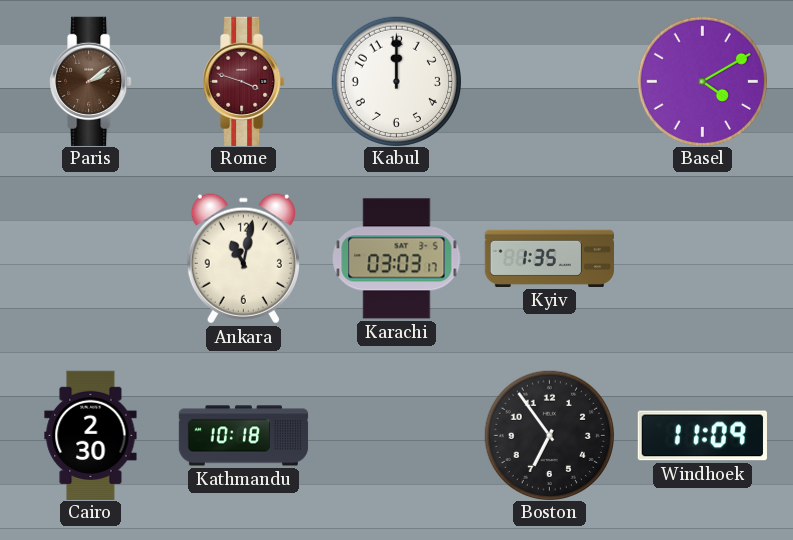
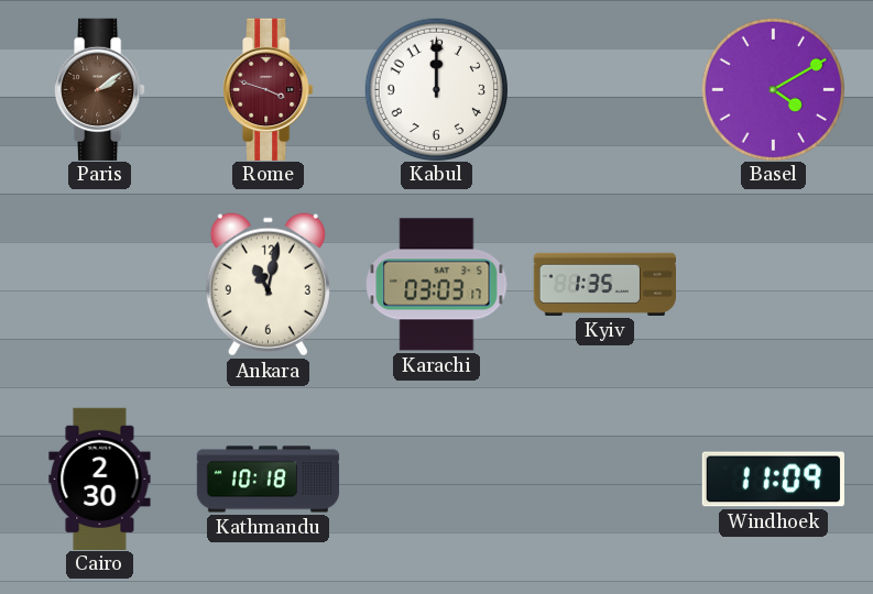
Boston: 6:54 -> none (549, 435)
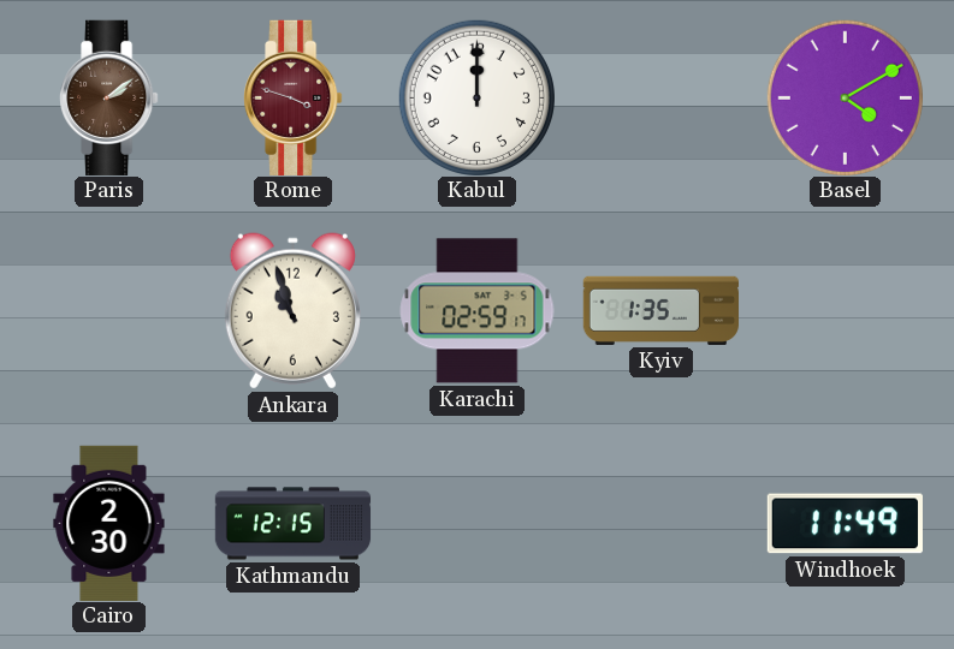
Ankara: 11:02 -> 10:57 (292, 311)
Karachi: 03:03 -> 02:59 (478, 311)
Kathmandu: 10:18 -> 12:15 (294, 524)
Windhoek: 11:09 -> 11:49 (845, 524)
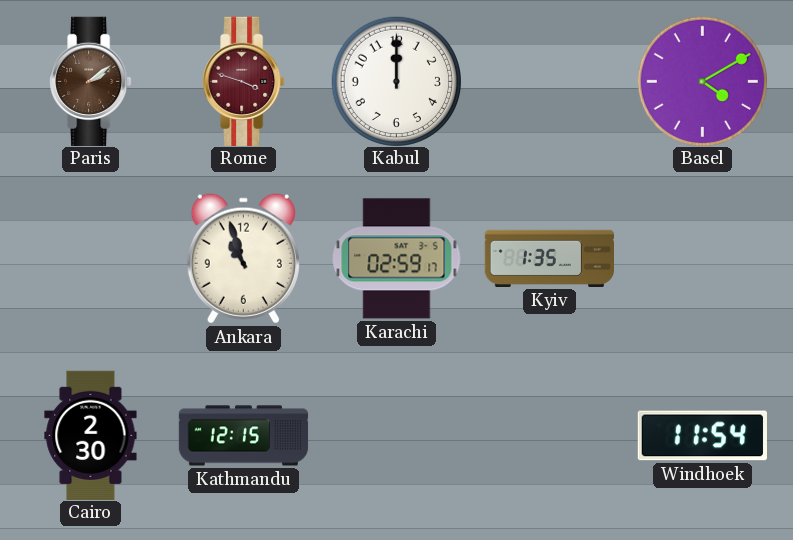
Windhoek: 11:49 -> 11:54 (702, 436)
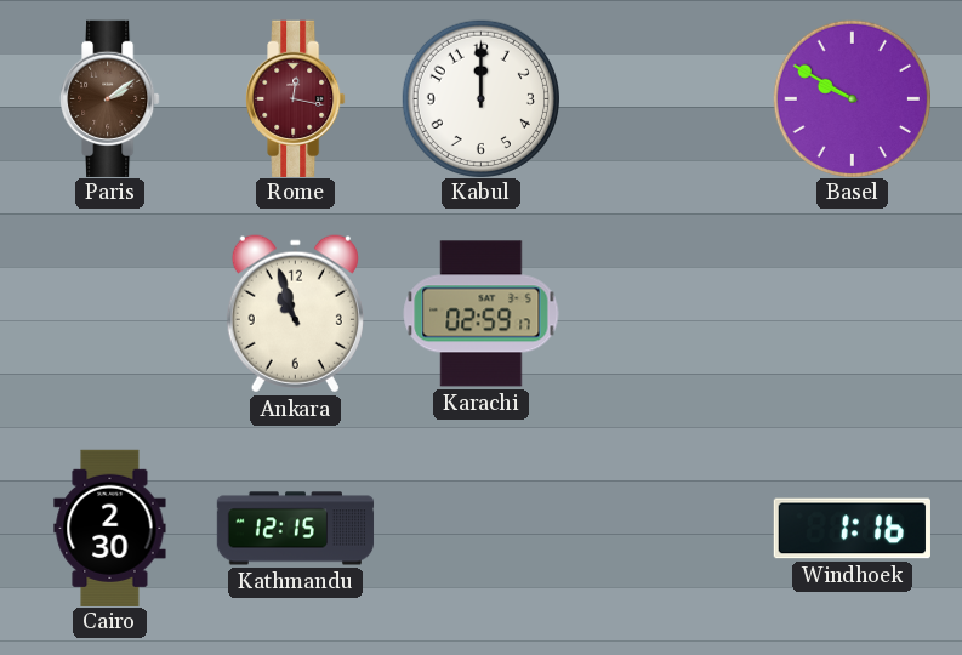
Rome: 3:48 -> 12:17 (296, 98)
Basel: 4:10 -> 9:50 (852, 98)
Kyiv: 1:35 -> none (549, 258)
Windhoek: 11:54 -> 1:16 (852, 529)
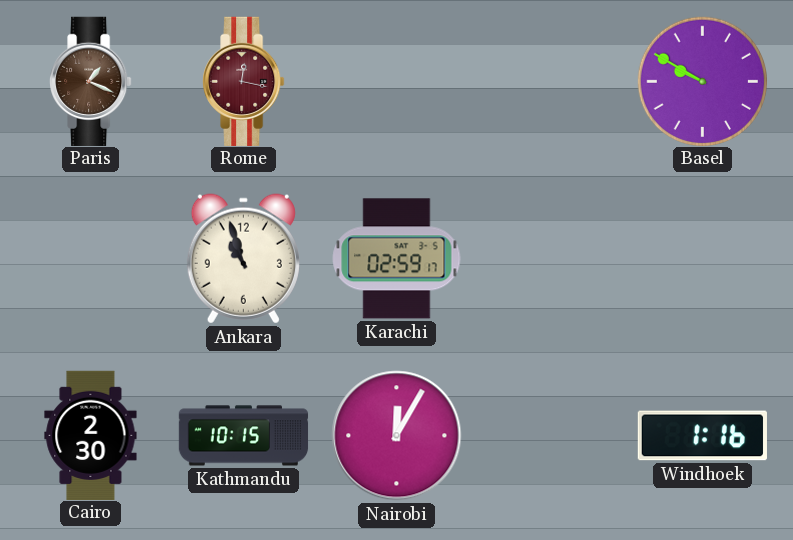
Paris: 2:09 -> 1:19 (91, 81)
Kabul: 12:00 -> none (480, 98)
Kathmandu: 12:15 -> 10:15 (244, 436)
Nairobi: none -> 12:05 (397, 436)
